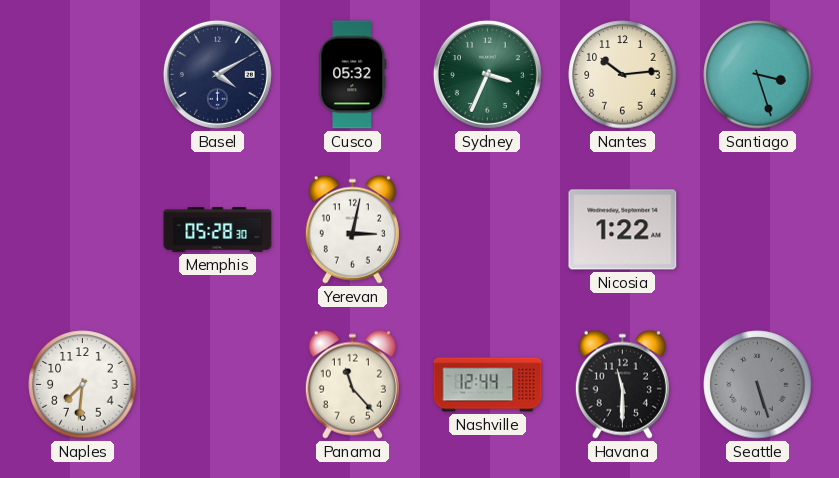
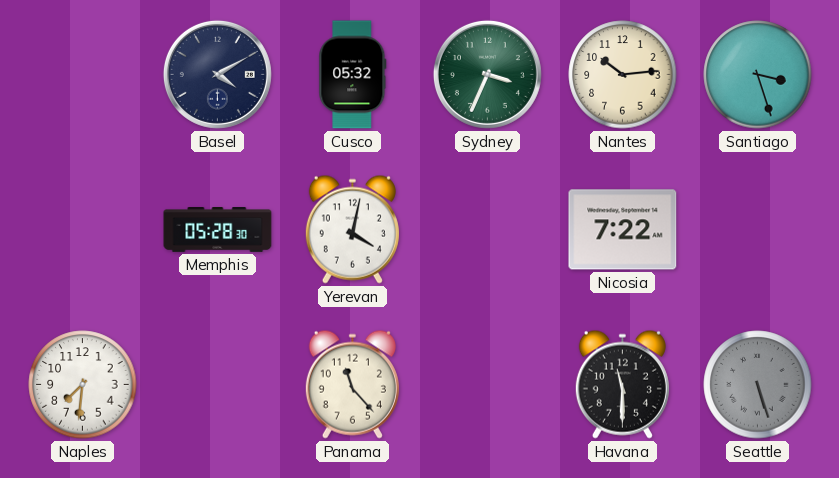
Yerevan: 3:02 -> 4:02 (352, 229)
Nicosia: 1:22 -> 7:22 (623, 230)
Nashville: 12:44 -> none (488, 385)
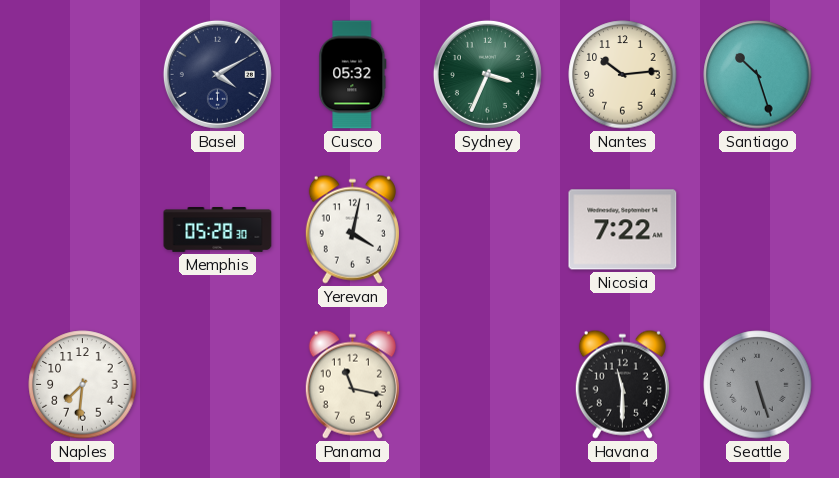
Santiago: 3:27 -> 10:27 (758, 75)
Panama: 11:23 -> 11:17 (352, 384)
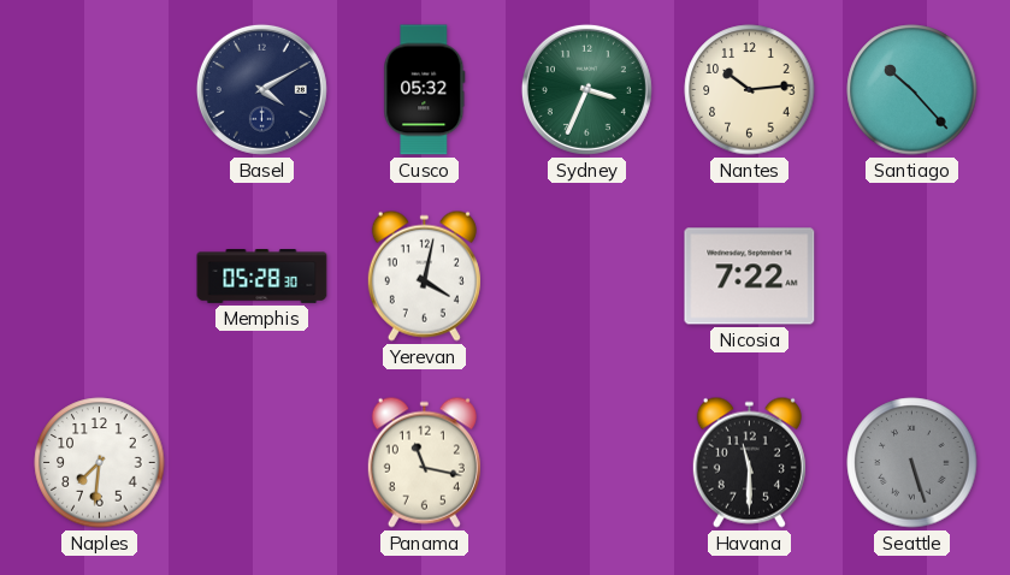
Santiago: 10:27 -> 10:23 (912, 90)
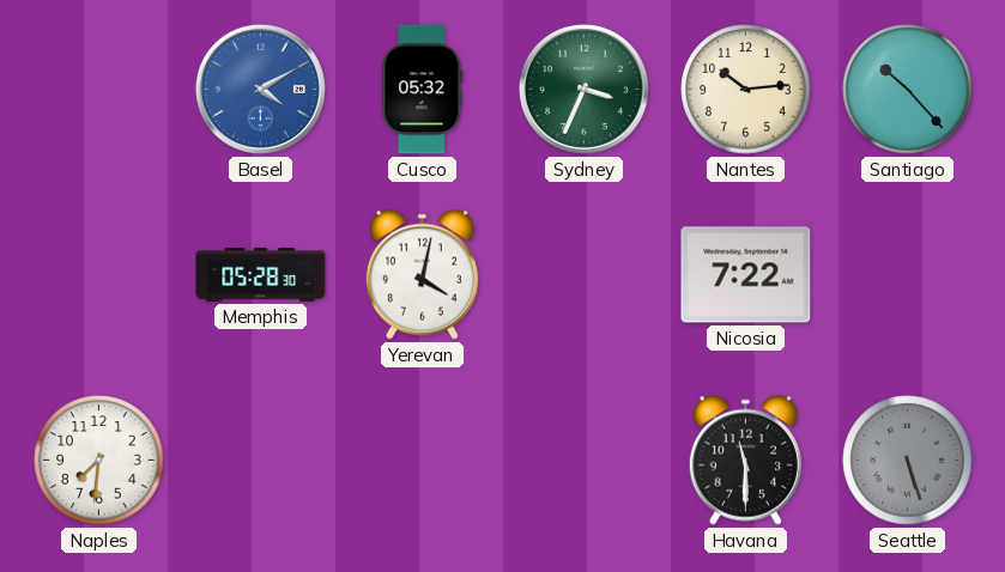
Basel dial: navy -> blue (260, 89)
Panama: 11:17 -> none (424, 462)
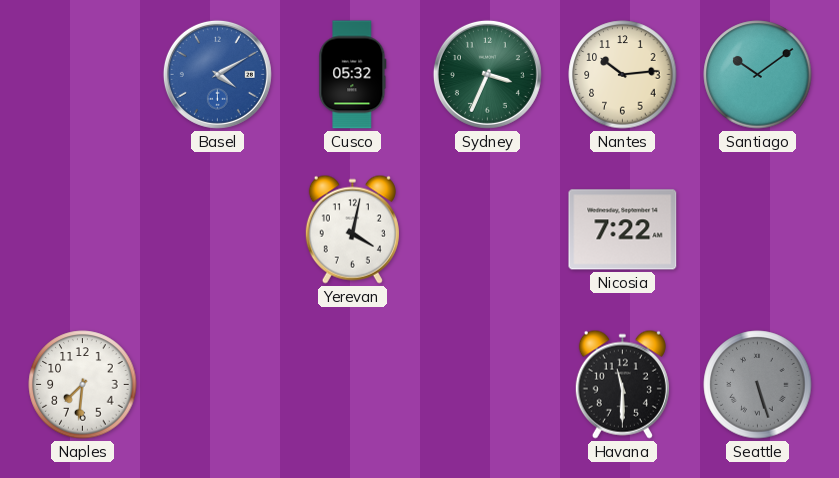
Santiago: 10:23 -> 10:09 (758, 75)
Memphis: 05:28 -> none (261, 275)
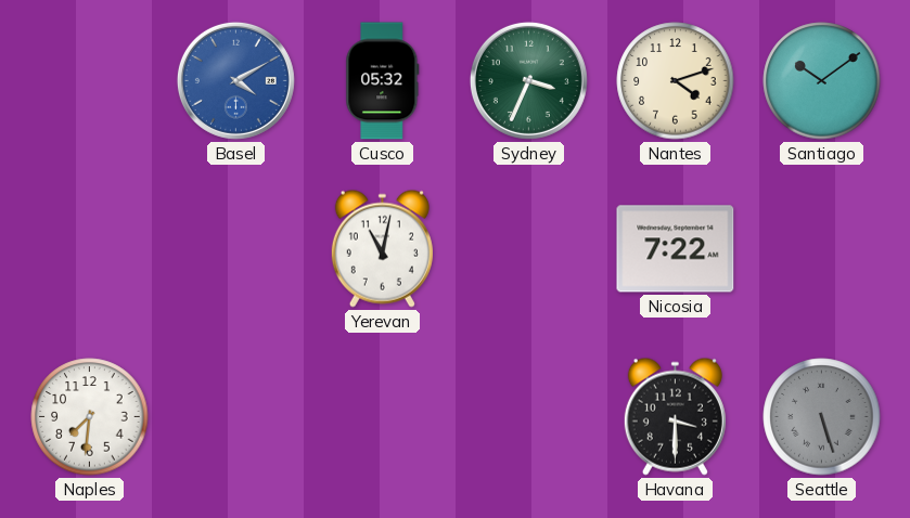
Nantes: 10:14 -> 4:12 (676, 81)
Yerevan: 4:02 -> 11:02 (382, 248)
Havana: 11:30 -> 3:30 (675, 416)
